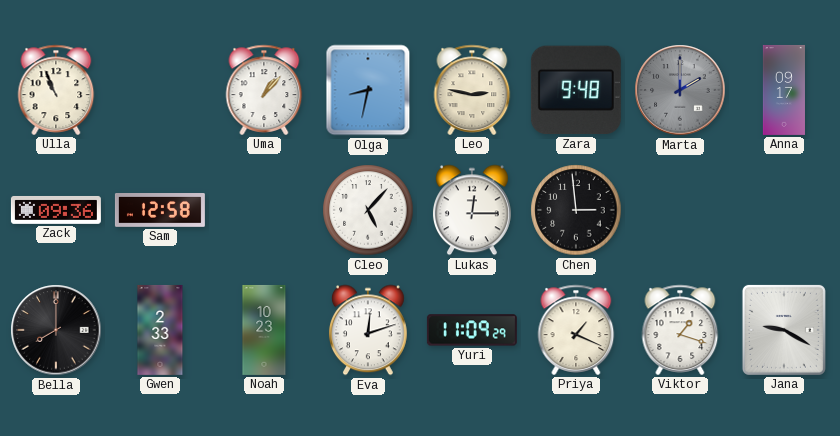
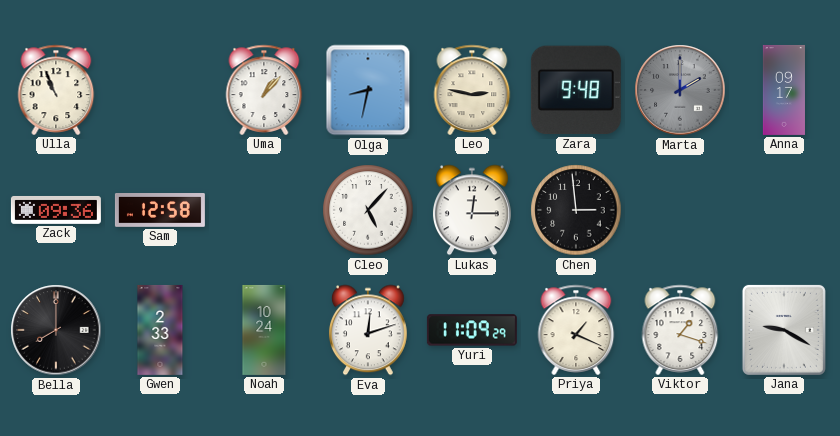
Noah: 10:23 -> 10:24 (264, 330)
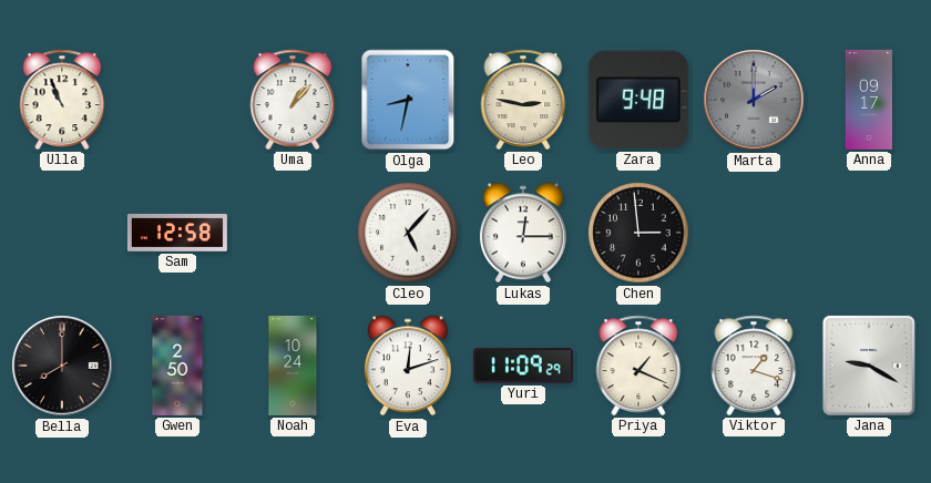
Zack: 09:36 -> none (56, 210)
Gwen: 2:33 -> 2:50 (177, 366)
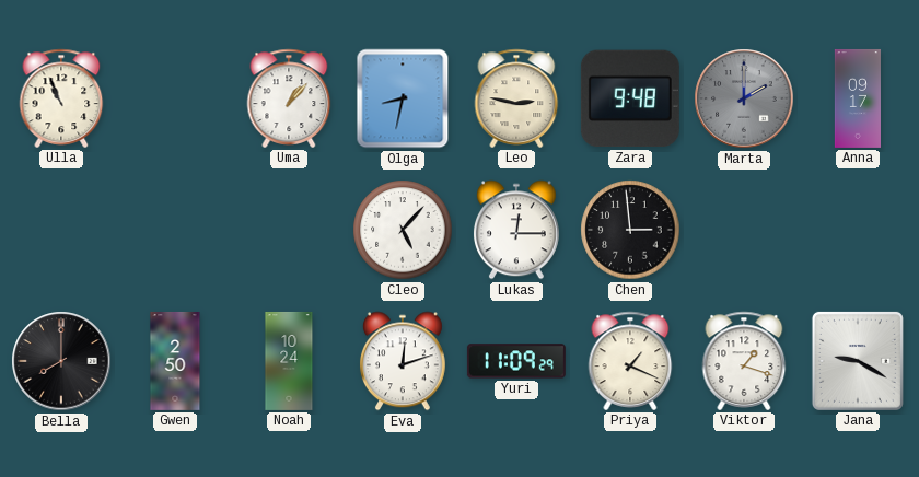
Sam: 12:58 -> none (177, 234)
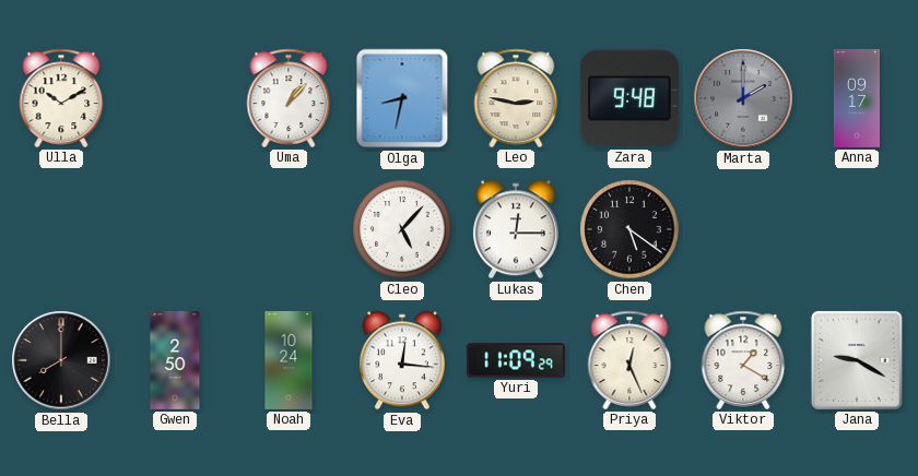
Ulla: 10:56 -> 10:10 (61, 98)
Chen: 2:59 -> 5:21 (629, 229)
Eva: 12:12 -> 12:16 (402, 360)
Priya: 1:19 -> 12:26 (629, 360)
Viktor: 1:18 -> 1:20 (743, 360)
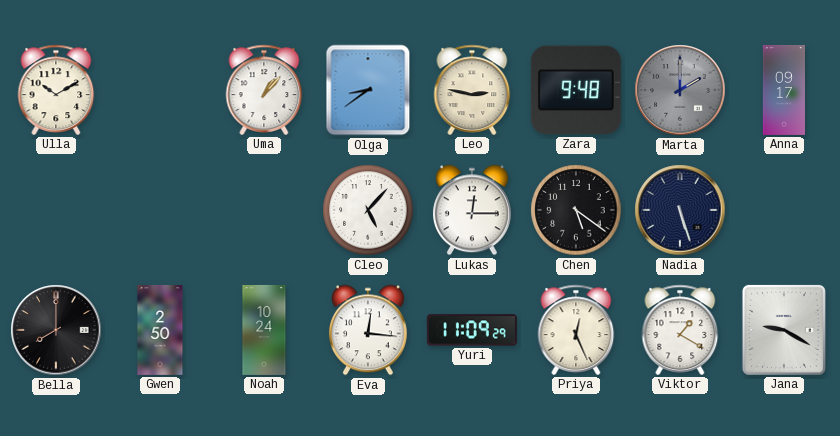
Olga: 8:32 -> 8:39 (368, 90)
Nadia: none -> 5:27 (680, 210)
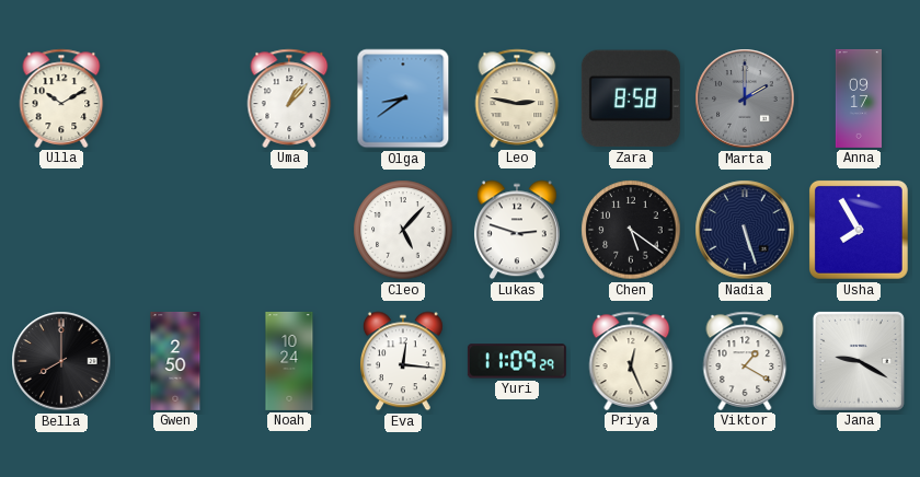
Zara: 9:48 -> 8:58 (631, 98)
Lukas: 12:15 -> 2:48 (517, 230)
Usha: none -> 7:55 (859, 230)
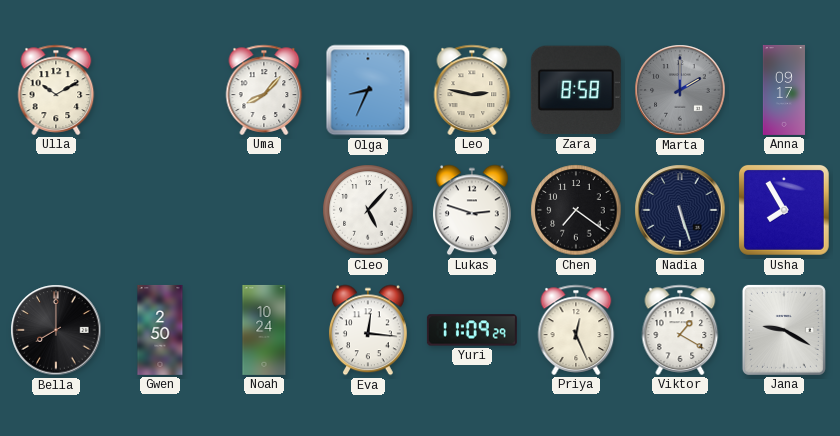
Uma: 1:07 -> 8:07 (264, 90)
Olga: 8:39 -> 8:34 (368, 90)
Chen: 5:21 -> 7:21 (576, 210)
